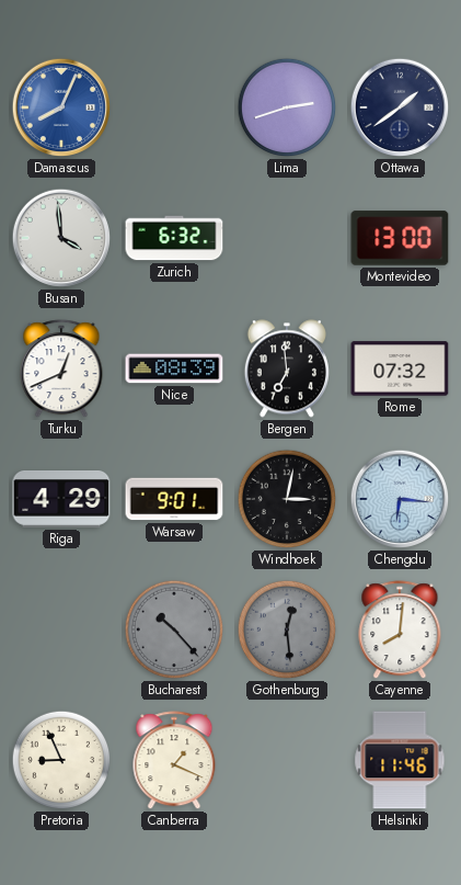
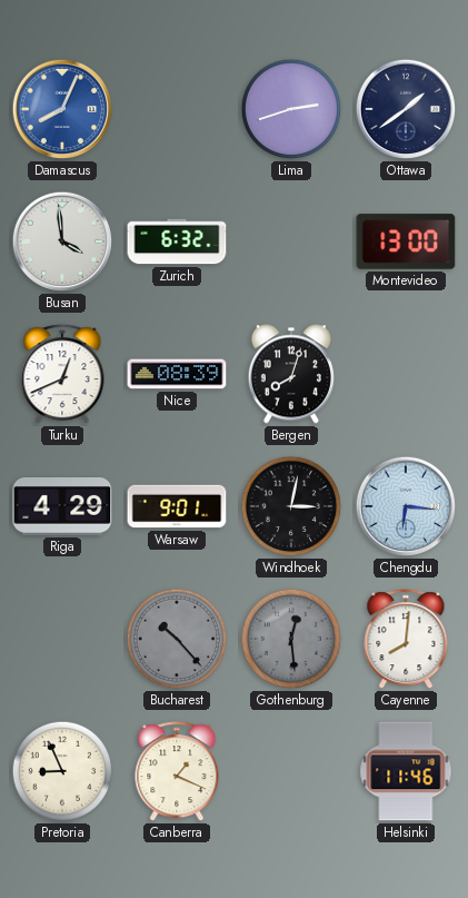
Bergen: 6:59 -> 8:03 (291, 374)
Rome: 07:32 -> none (400, 368)
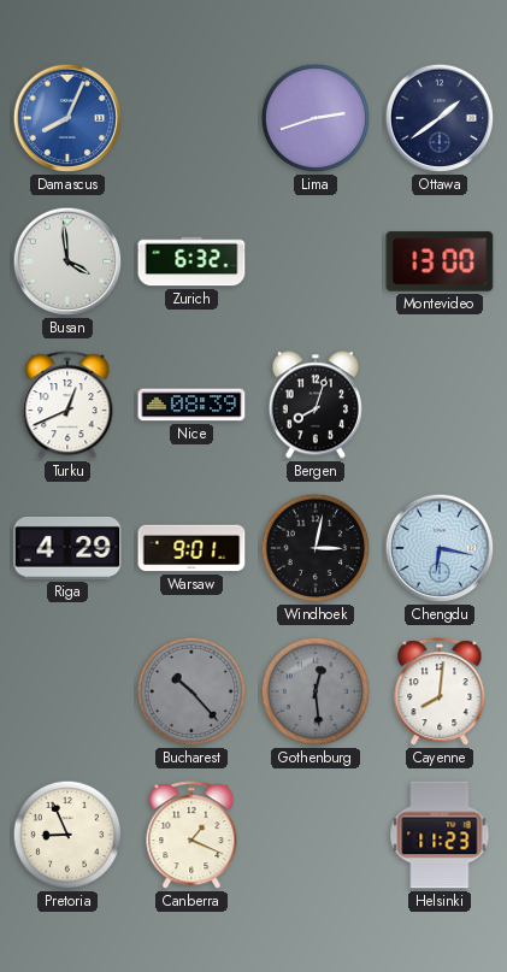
Chengdu: 6:16 -> 6:17 (440, 548)
Helsinki: 11:46 -> 11:23 (440, 835)
